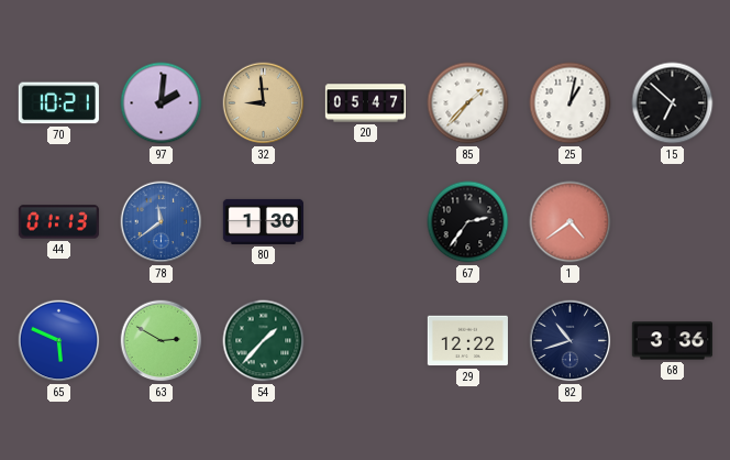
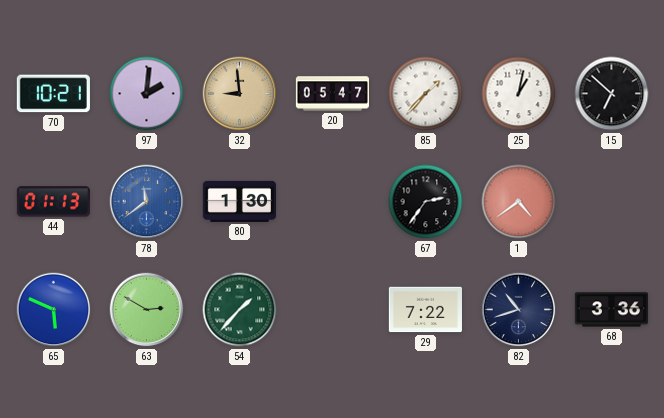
29: 12:22 -> 7:22 (425, 310)
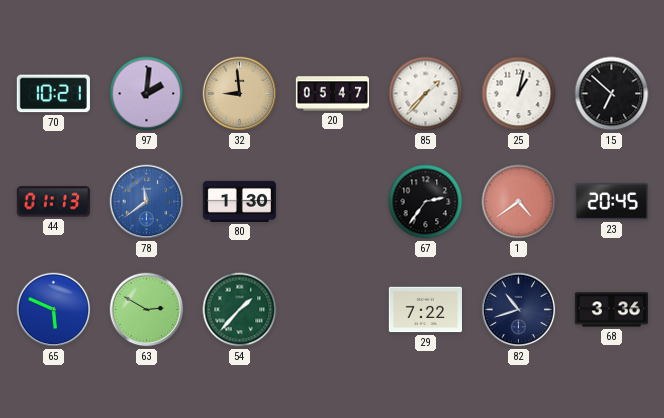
23: none -> 20:45 (611, 202)
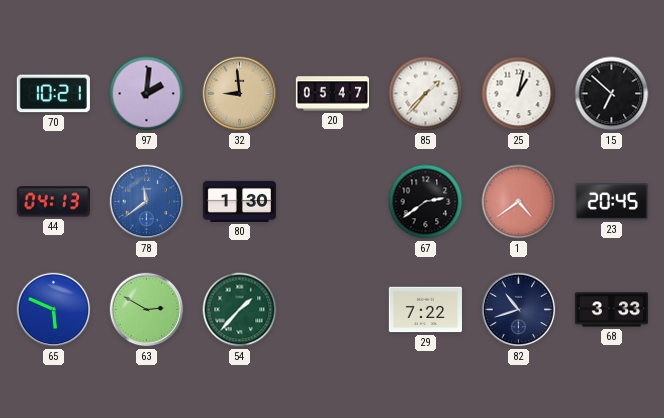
44: 01:13 -> 04:13 (53, 202)
67: 2:36 -> 2:39 (426, 202)
68: 3:36 -> 3:33 (611, 310)
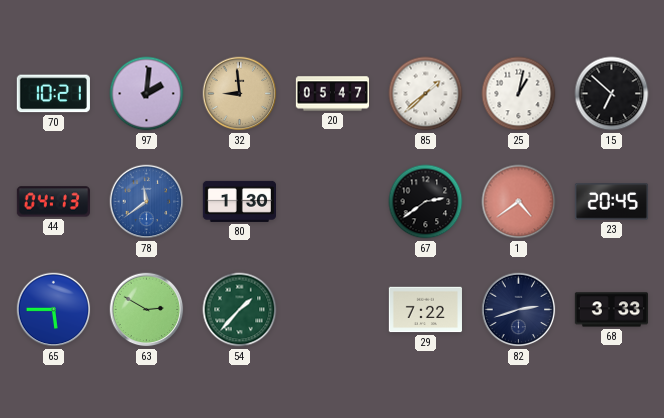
85: 1:37 -> 1:38 (426, 94)
65: 5:49 -> 5:45 (54, 310)
82: 10:42 -> 2:42 (519, 310)
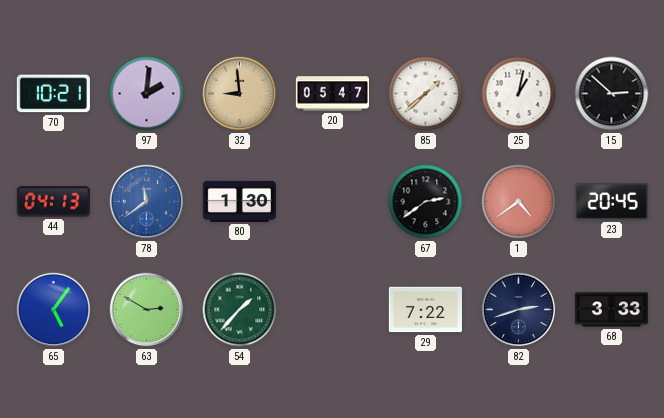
15: 6:52 -> 2:52 (612, 94)
65: 5:45 -> 5:06 (54, 310)
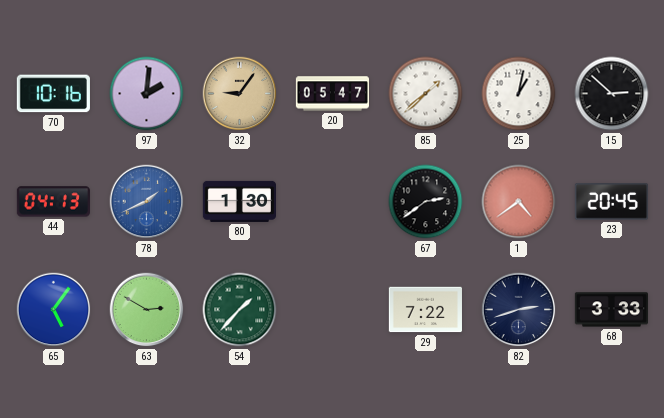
70: 10:21 -> 10:16 (53, 94)
32: 8:59 -> 9:06 (240, 94)
78: 11:39 -> 1:41 (147, 202)
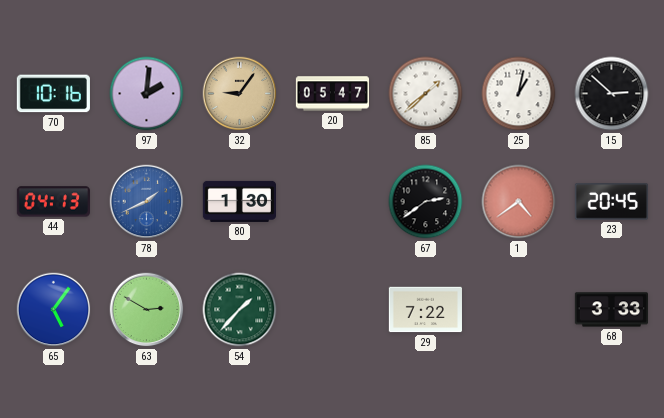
82: 2:42 -> none (519, 310)
